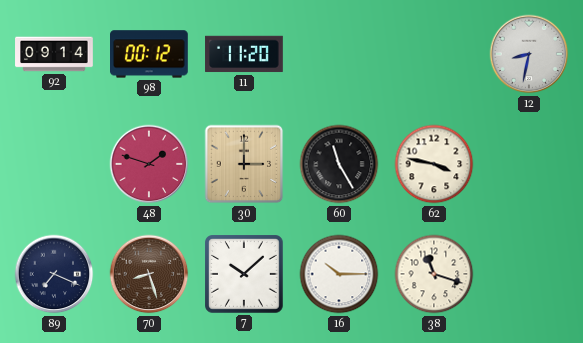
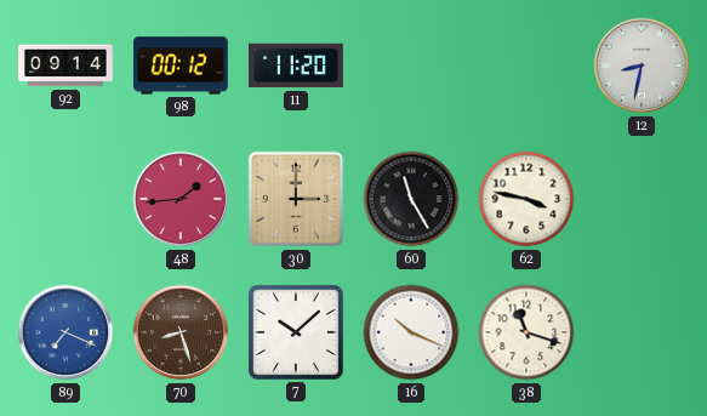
48: 1:48 -> 1:44 (181, 199)
89 dial: navy -> blue (65, 332)
16: 10:15 -> 10:19 (411, 332)
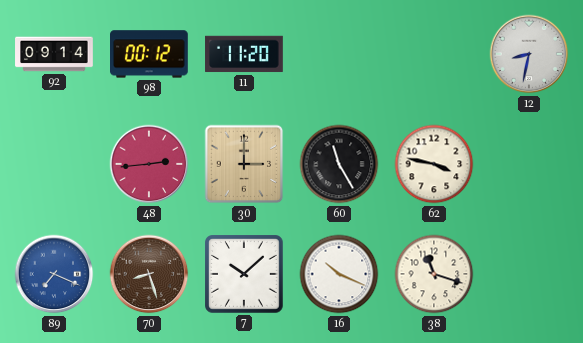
48: 1:44 -> 2:44 (149, 164)
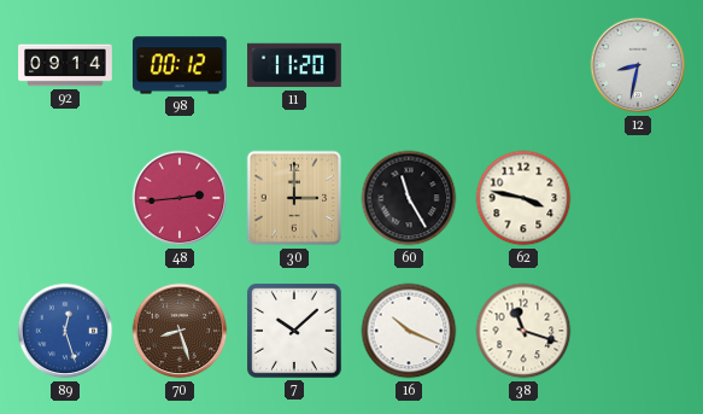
89: 7:19 -> 12:27 (65, 331)
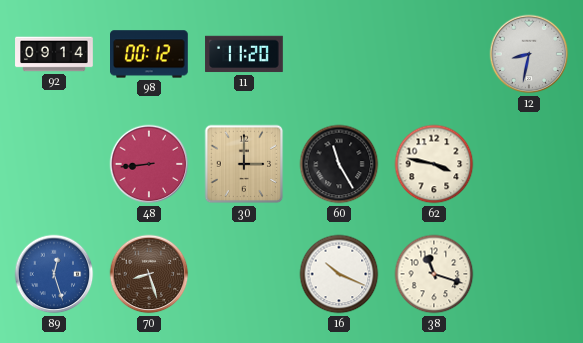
48: 2:44 -> 8:44 (149, 164)
7: 10:08 -> none (295, 332)
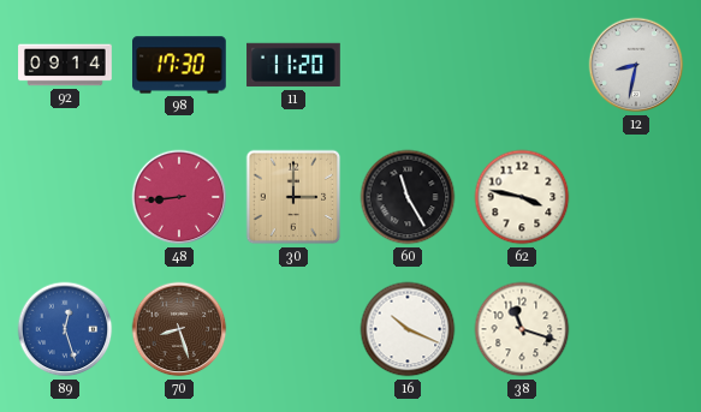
98: 00:12 -> 17:30 (180, 65)
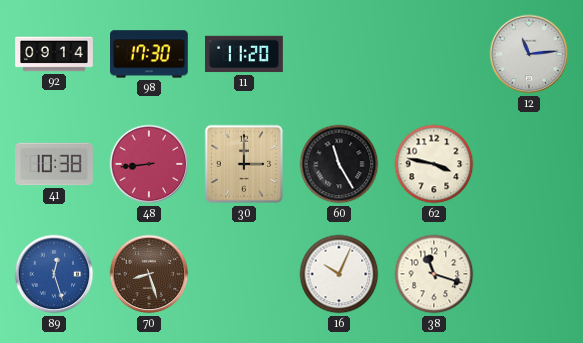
12: 8:32 -> 11:14 (529, 54)
41: none -> 10:38 (54, 164)
16: 10:19 -> 10:04 (339, 274)
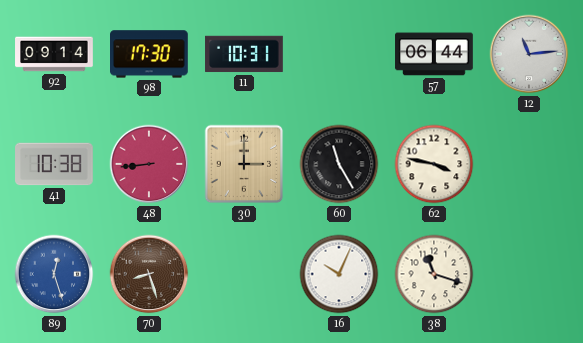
11: 11:20 -> 10:31 (244, 54)
57: none -> 06:44 (434, 54)
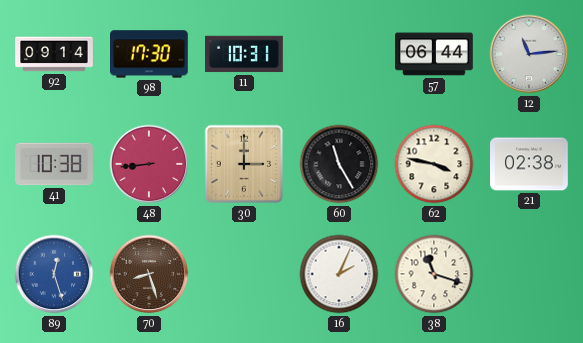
21: none -> 02:38 (529, 164)
16: 10:04 -> 2:04 (339, 274)
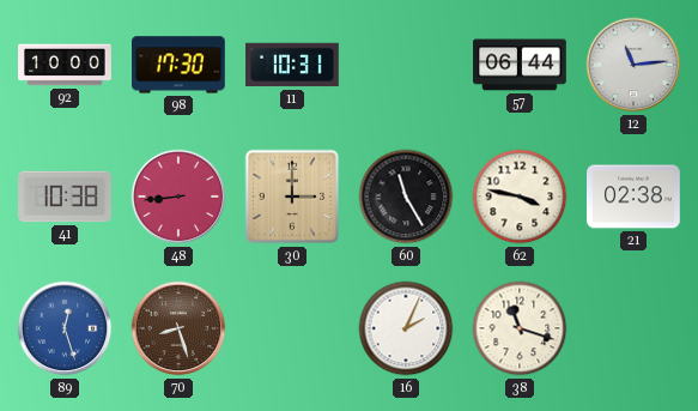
92: 09:14 -> 10:00 (65, 65)
